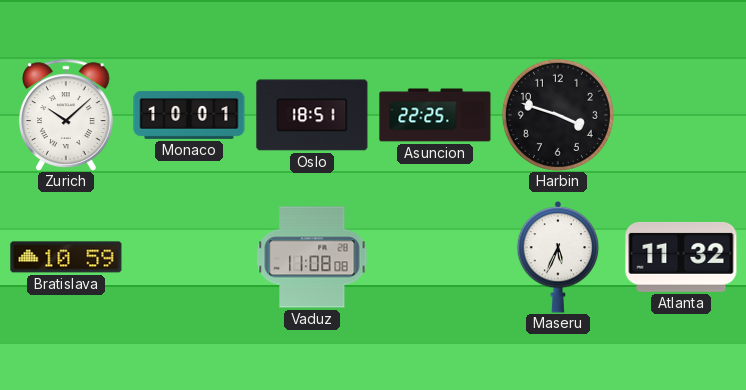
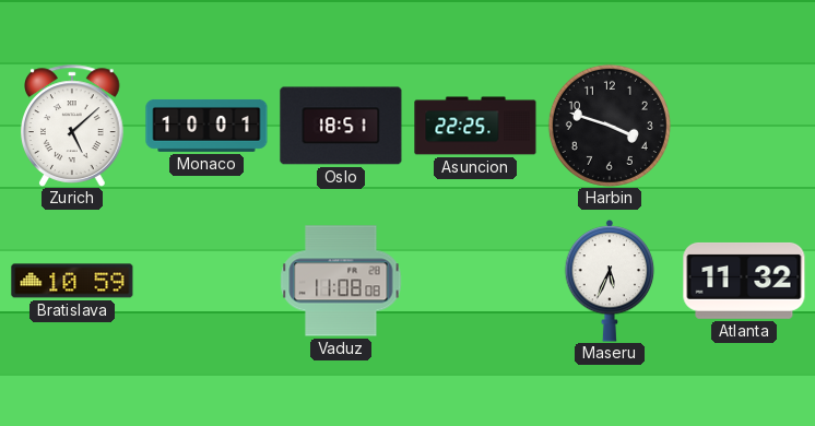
Zurich: 10:08 -> 5:08 (73, 126)
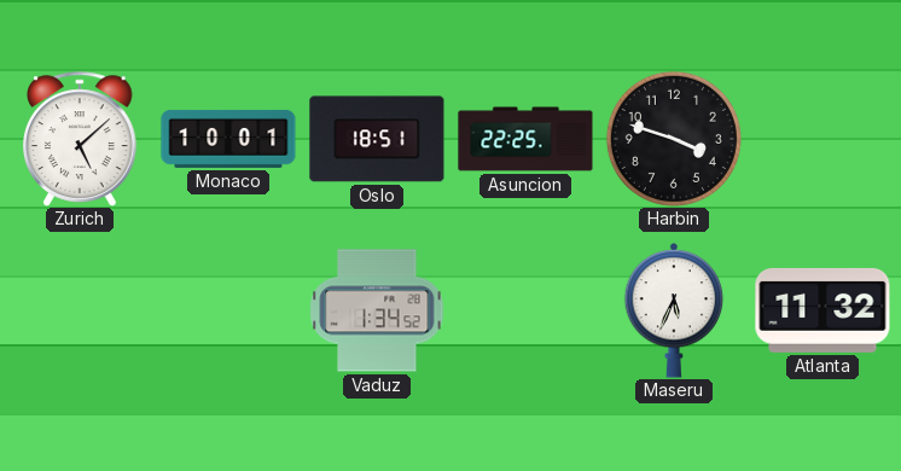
Bratislava: 10:59 -> none (72, 281)
Vaduz: 11:08 -> 1:34 (377, 310)
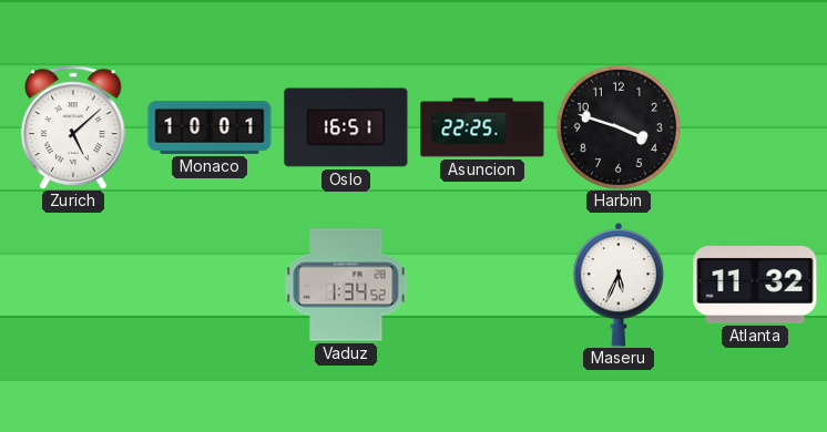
Oslo: 18:51 -> 16:51 (346, 127)
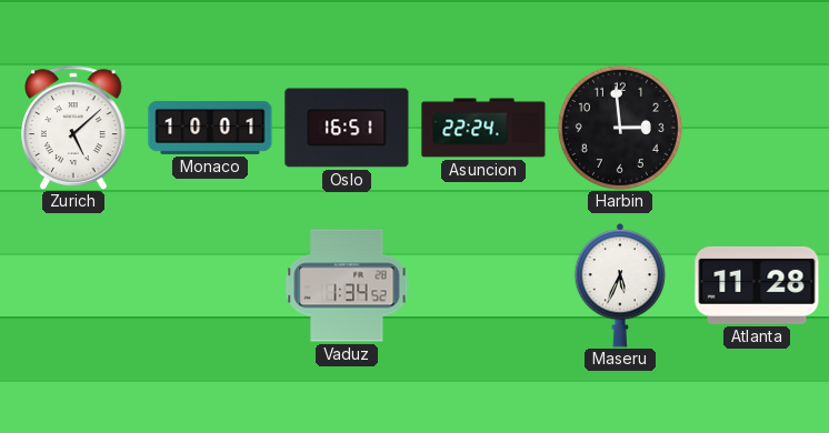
Asuncion: 22:25 -> 22:24 (483, 128)
Harbin: 3:48 -> 2:59 (620, 128)
Atlanta: 11:32 -> 11:28 (757, 285)
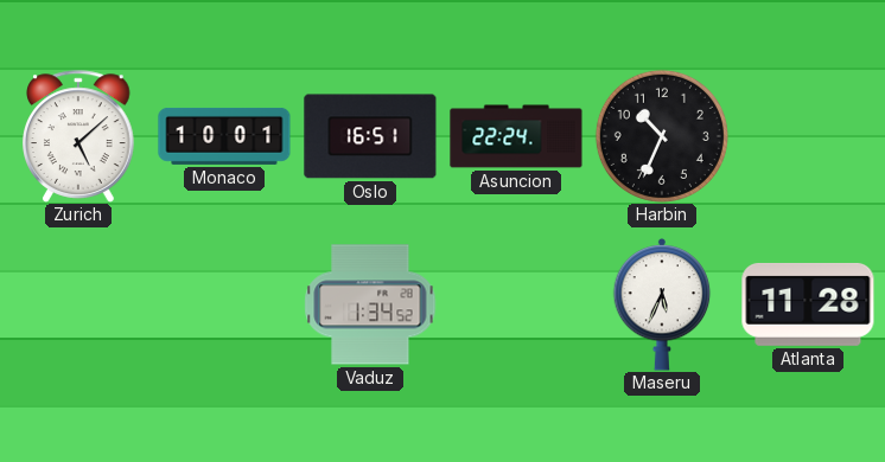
Harbin: 2:59 -> 10:34 (662, 136)
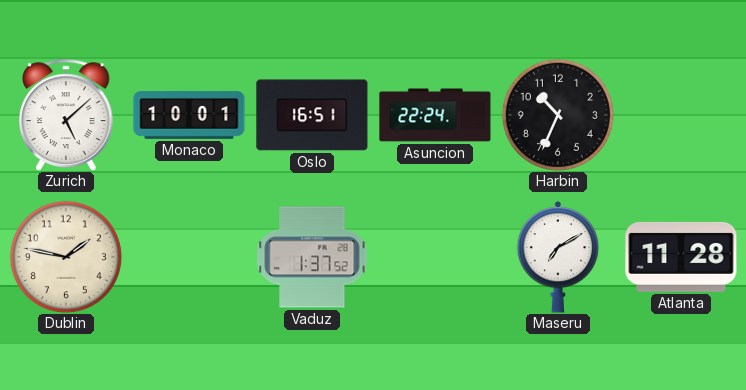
Dublin: none -> 1:47 (66, 257)
Vaduz: 1:34 -> 1:37 (312, 257)
Maseru: 5:34 -> 7:10 (558, 258)
